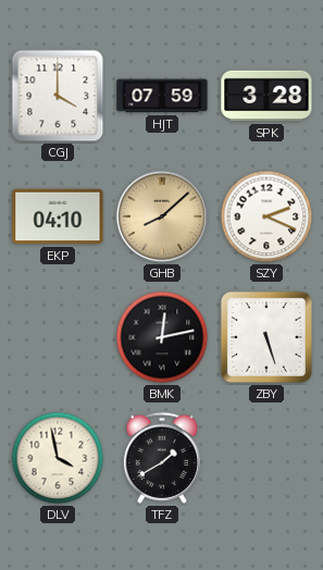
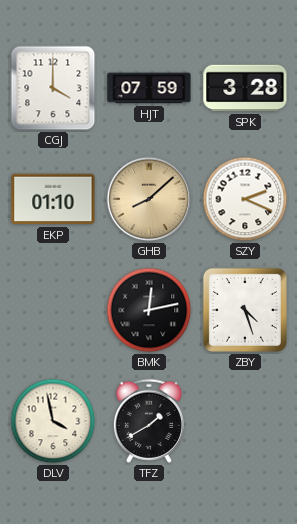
EKP: 04:10 -> 01:10 (53, 199)
ZBY: 5:27 -> 4:27 (245, 310)
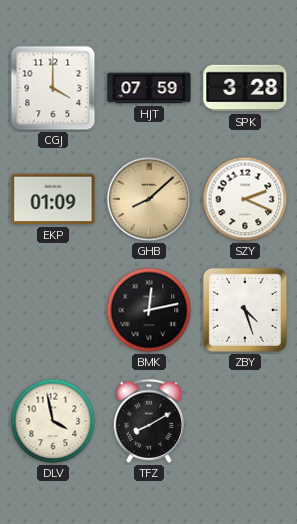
EKP: 01:10 -> 01:09 (53, 199)
TFZ: 1:40 -> 8:10 (149, 421)
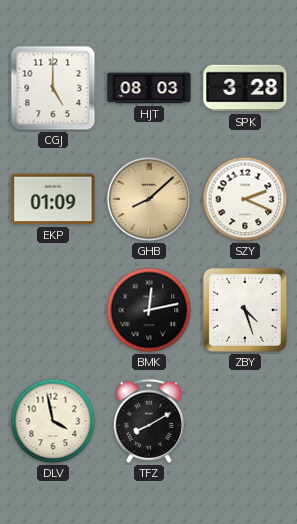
CGJ: 4:00 -> 5:00 (53, 88)
HJT: 07:59 -> 08:03 (149, 88)
